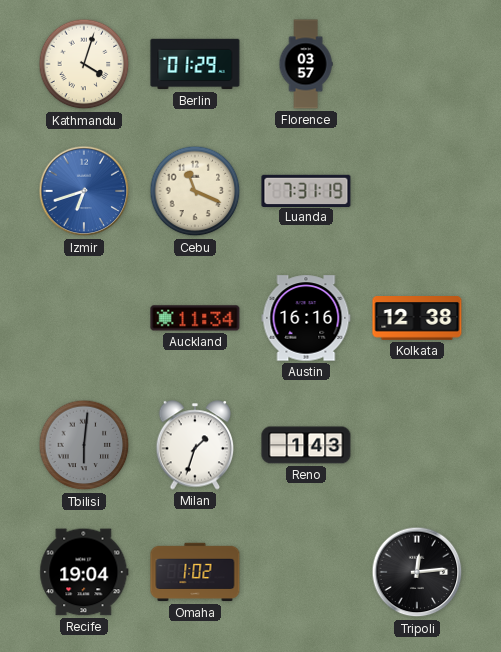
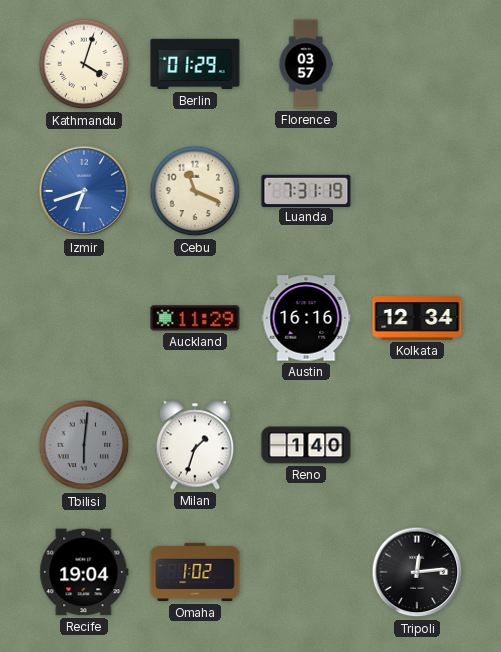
Auckland: 11:34 -> 11:29 (195, 318)
Kolkata: 12:38 -> 12:34 (417, 318)
Reno: 1:43 -> 1:40 (306, 445)
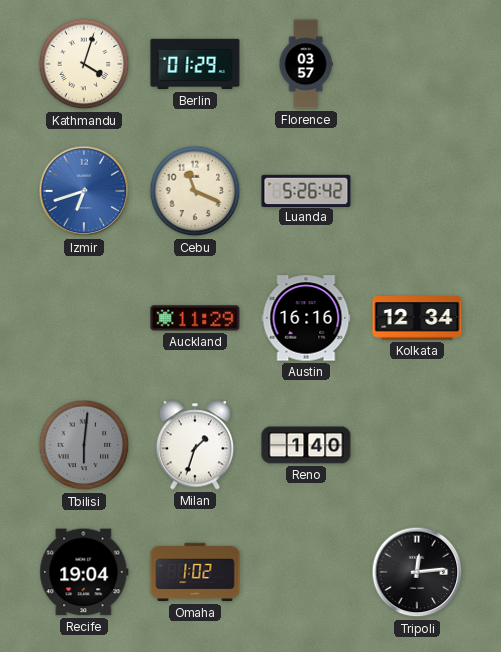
Luanda: 7:31 -> 5:26 (306, 190)
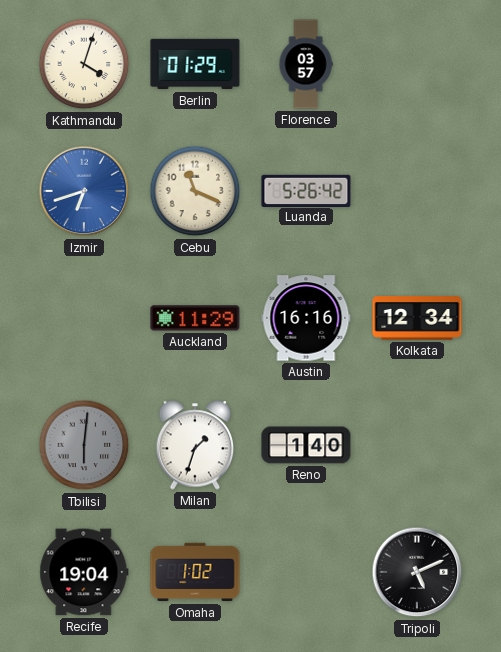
Tripoli: 12:14 -> 5:11 (417, 572)
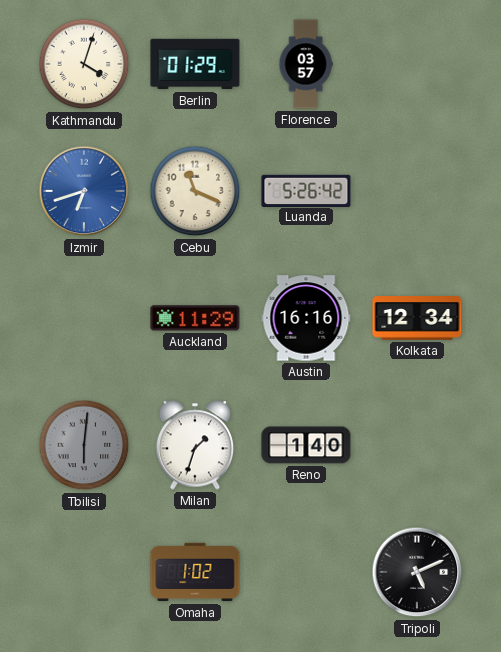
Recife: 19:04 -> none (84, 572)
